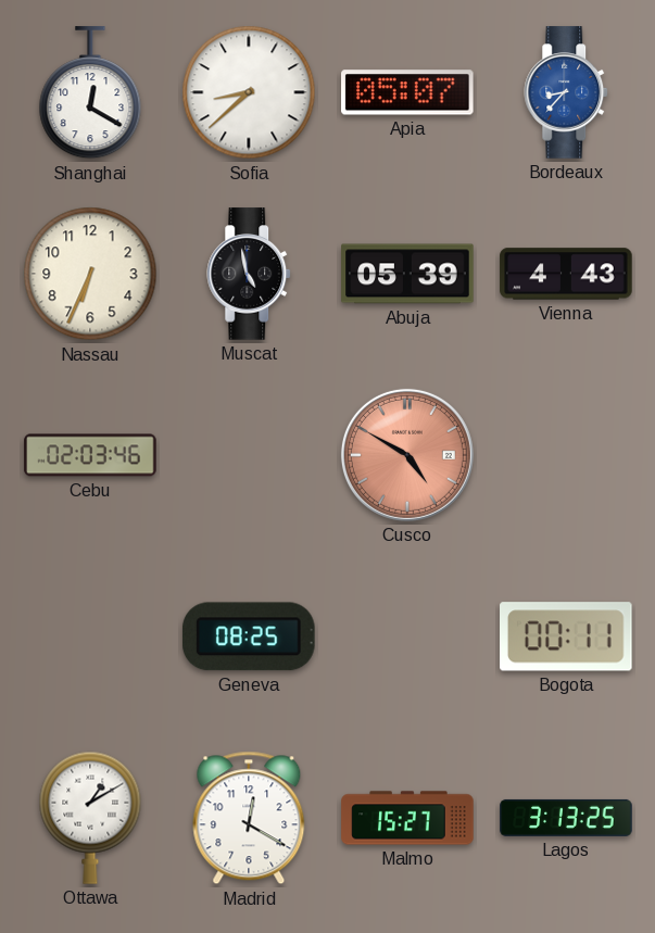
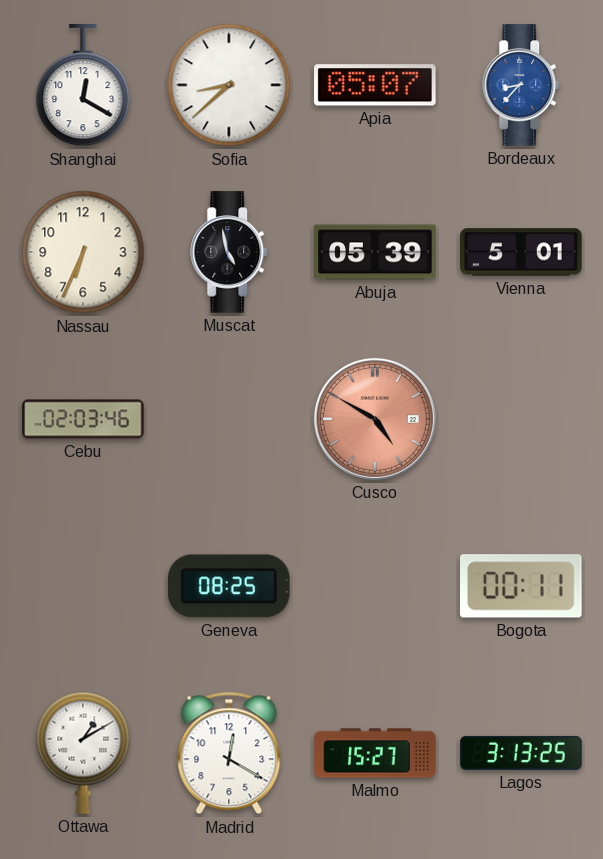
Vienna: 4:43 -> 5:01 (521, 252)
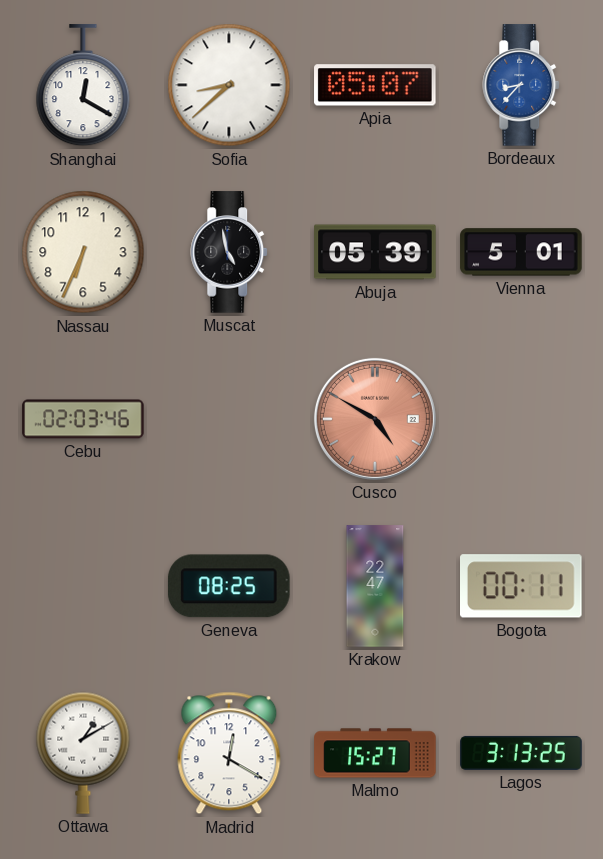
Krakow: none -> 22:47 (375, 586)
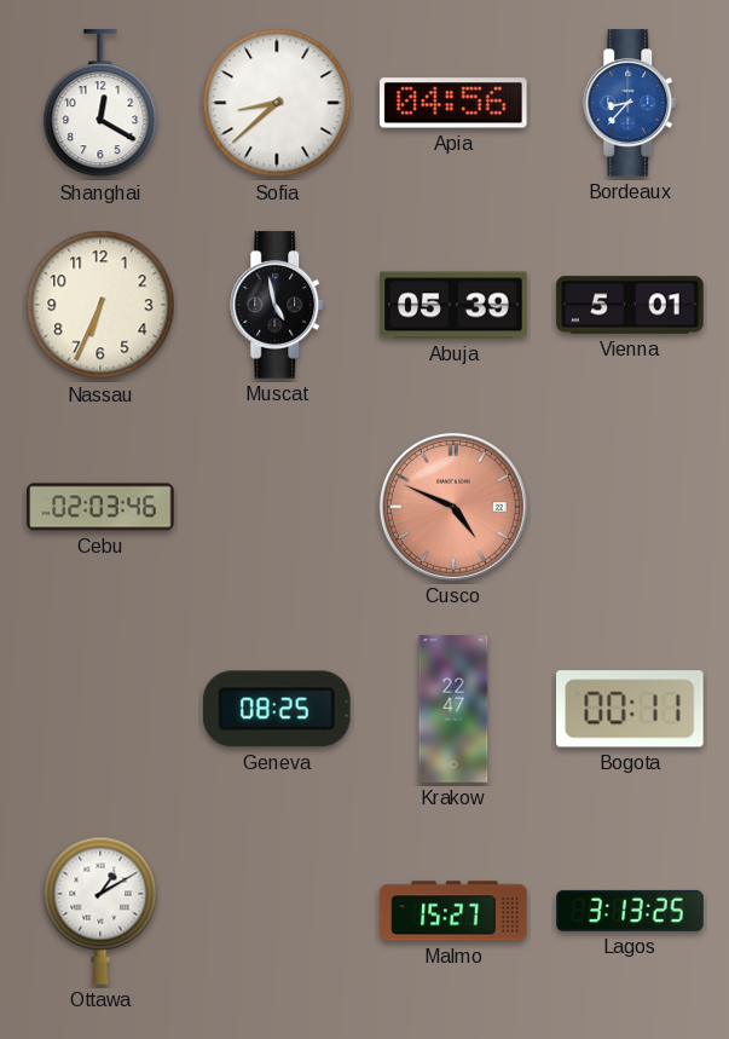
Apia: 05:07 -> 04:56 (453, 103)
Cusco: 4:50 -> 4:49 (453, 507)
Madrid: 12:20 -> none (229, 753)
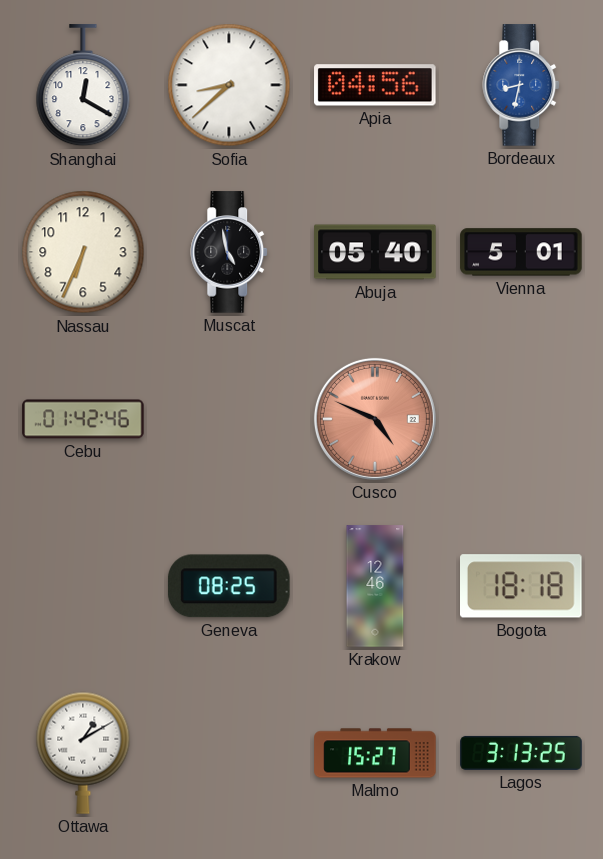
Bordeaux: 8:37 -> 8:32 (522, 85)
Abuja: 05:39 -> 05:40 (375, 252)
Cebu: 02:03 -> 01:42 (83, 419)
Krakow: 22:47 -> 12:46 (375, 586)
Bogota: 00:11 -> 18:18 (522, 586)
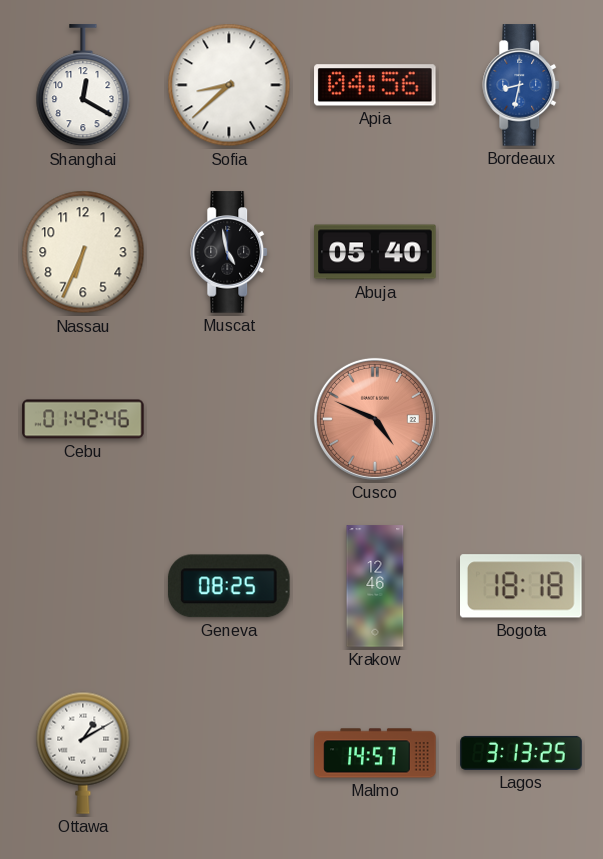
Vienna: 5:01 -> none (521, 252)
Malmo: 15:27 -> 14:57 (375, 753)
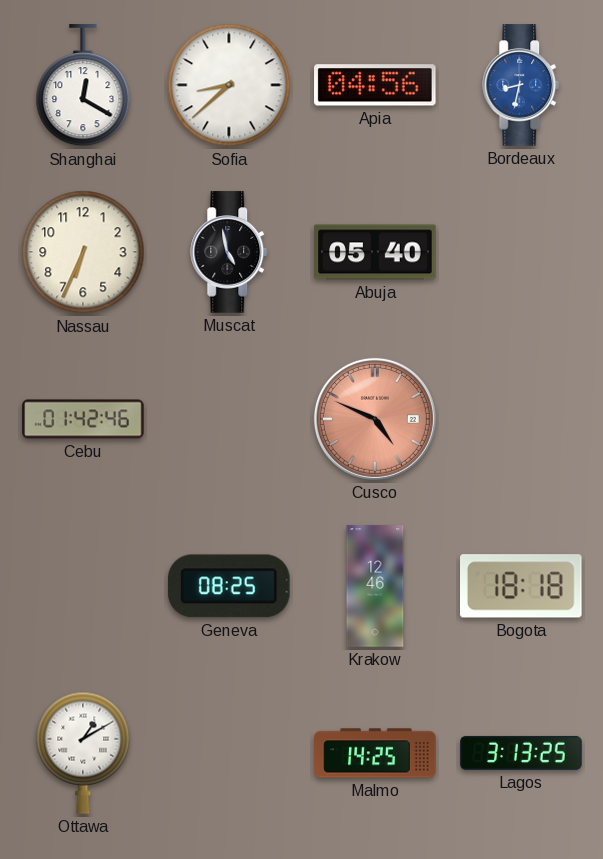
Malmo: 14:57 -> 14:25 (375, 753)
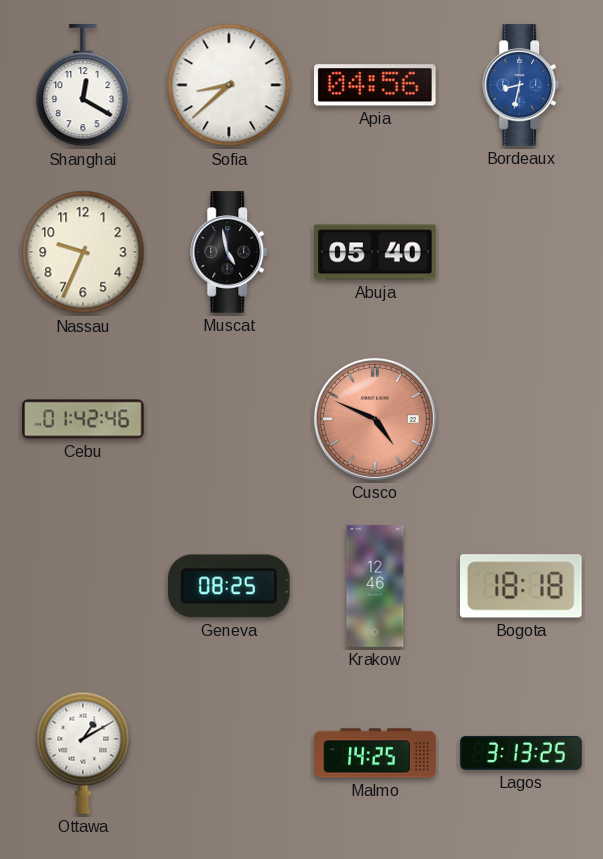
Nassau: 6:34 -> 9:34 (83, 252)
